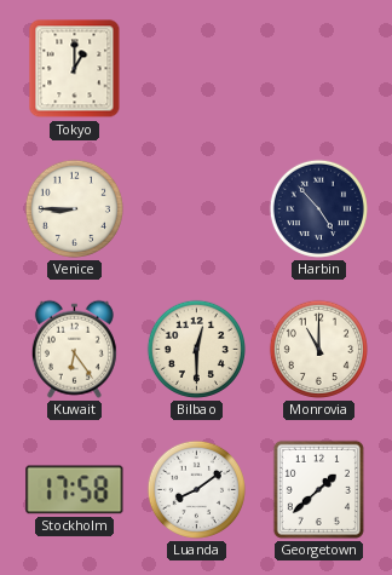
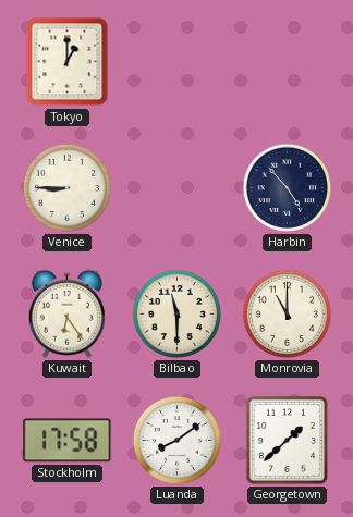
Bilbao: 12:30 -> 11:30 (176, 313)
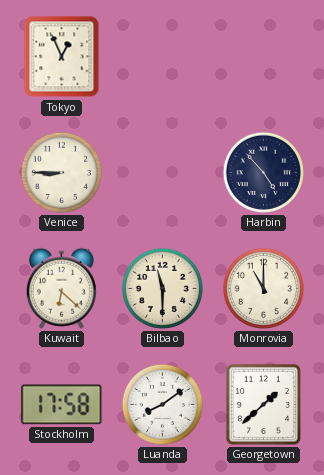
Tokyo: 1:00 -> 12:56 (62, 57)
Kuwait: 6:24 -> 6:22 (61, 288)
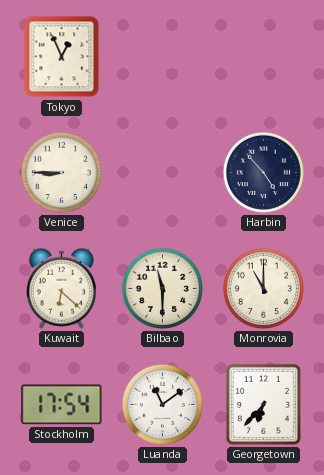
Stockholm: 17:58 -> 17:54 (62, 405)
Luanda: 8:09 -> 11:09 (162, 404)
Georgetown: 1:38 -> 6:37 (263, 404)
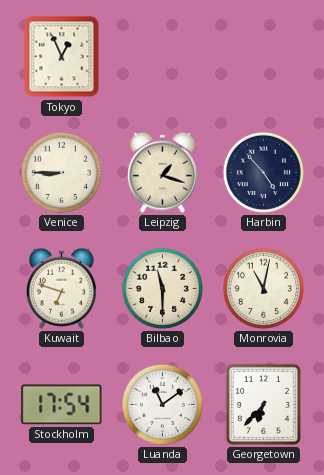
Leipzig: none -> 1:18 (162, 172)
Kuwait: 6:22 -> 6:48 (61, 288)
Monrovia: 11:00 -> 11:02 (263, 288)
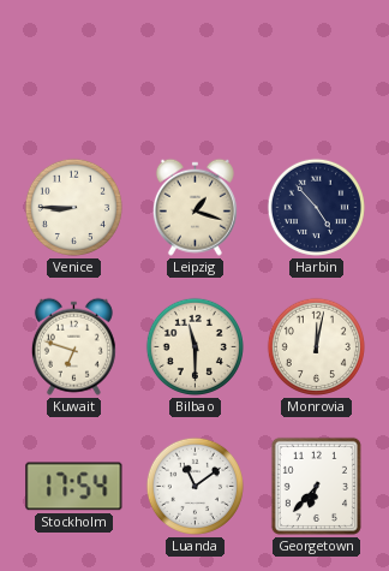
Tokyo: 12:56 -> none (62, 57)
Monrovia: 11:02 -> 12:02 (316, 346)
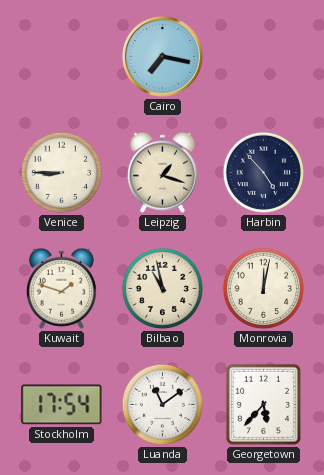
Cairo: none -> 7:17 (162, 56)
Kuwait: 6:48 -> 1:48 (61, 288)
Bilbao: 11:30 -> 10:58 (162, 288)
Georgetown: 6:37 -> 5:37 (263, 404)
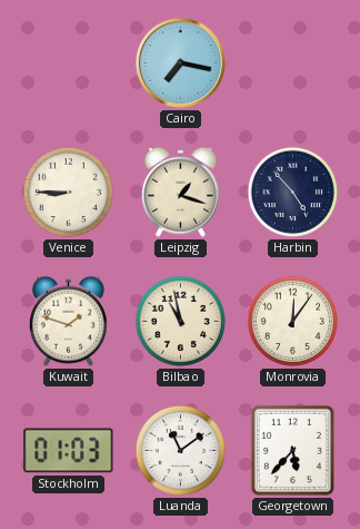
Monrovia: 12:02 -> 12:06 (292, 321)
Stockholm: 17:54 -> 01:03 (69, 451)
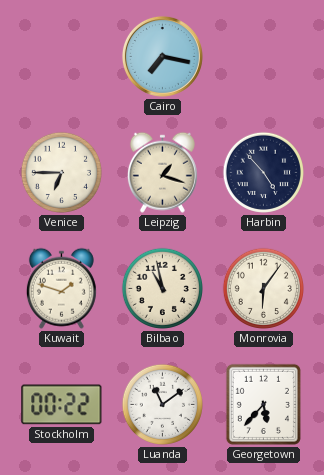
Venice: 8:45 -> 6:45 (61, 172)
Monrovia: 12:06 -> 6:06 (263, 288)
Stockholm: 01:03 -> 00:22 (62, 405)
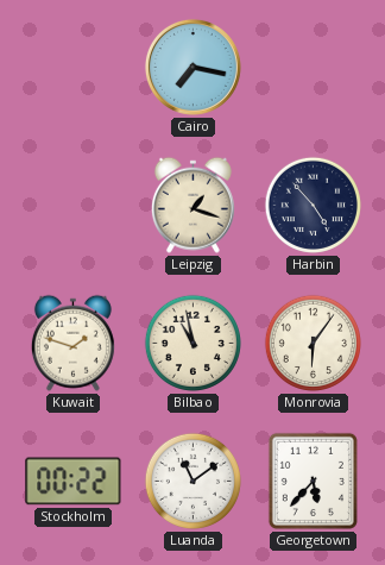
Venice: 6:45 -> none (61, 172)
